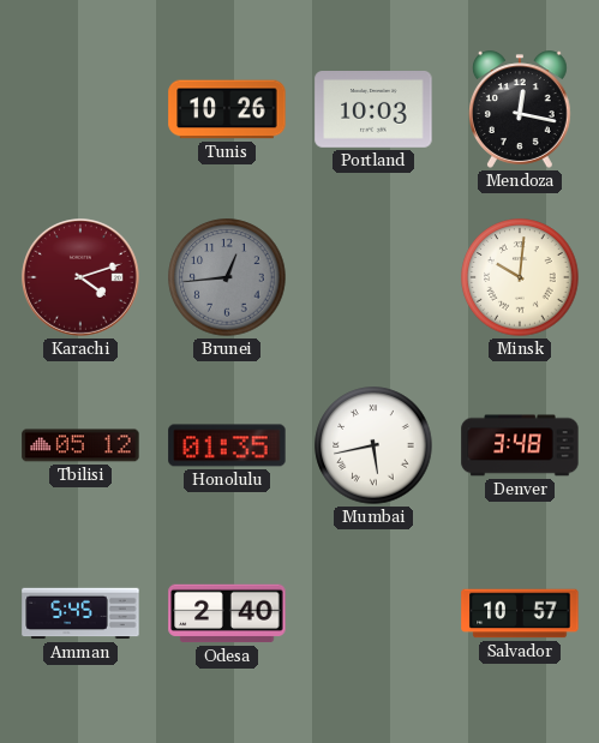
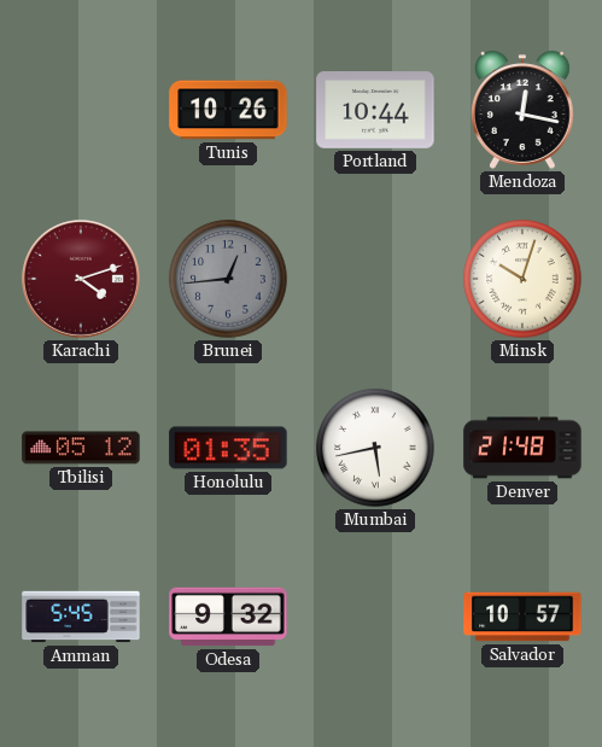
Portland: 10:03 -> 10:44 (375, 111)
Minsk: 10:01 -> 10:03 (522, 279)
Denver: 3:48 -> 21:48 (522, 448)
Odesa: 2:40 -> 9:32 (228, 617)
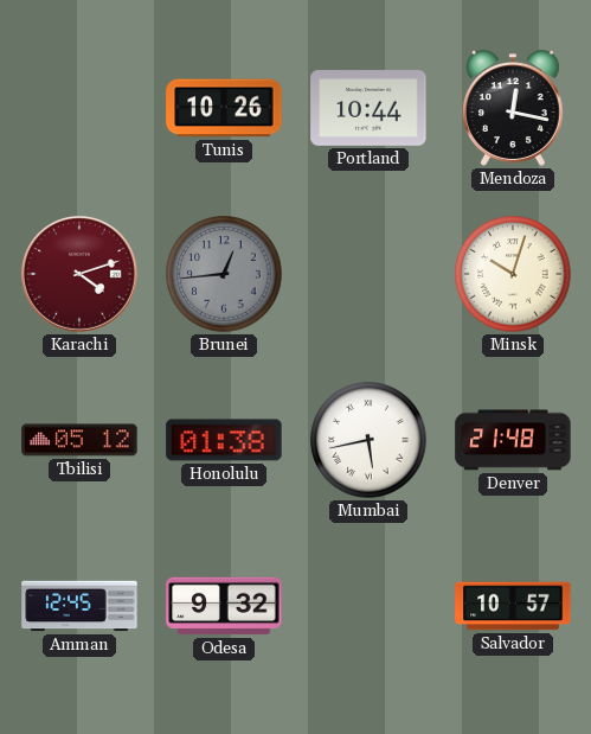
Honolulu: 01:35 -> 01:38 (224, 440)
Amman: 5:45 -> 12:45 (79, 606)
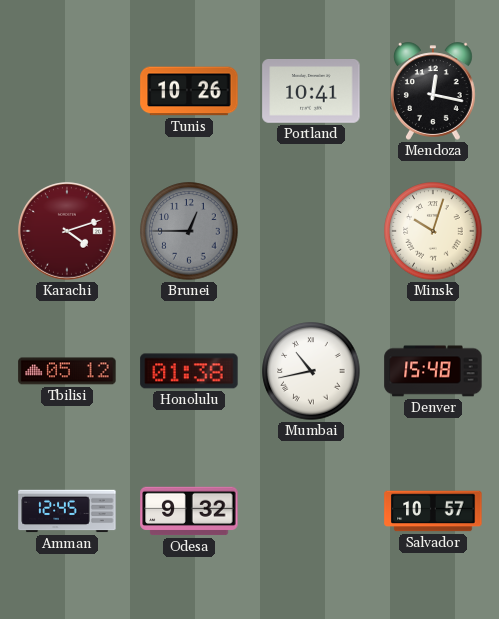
Portland: 10:44 -> 10:41 (311, 92)
Brunei: 12:44 -> 12:45 (189, 231)
Mumbai: 5:43 -> 10:43 (311, 371)
Denver: 21:48 -> 15:48 (433, 371)
